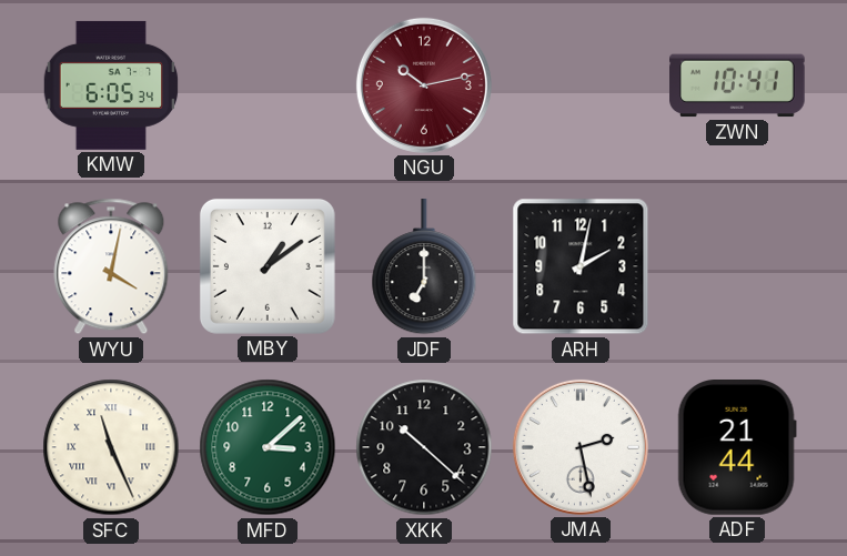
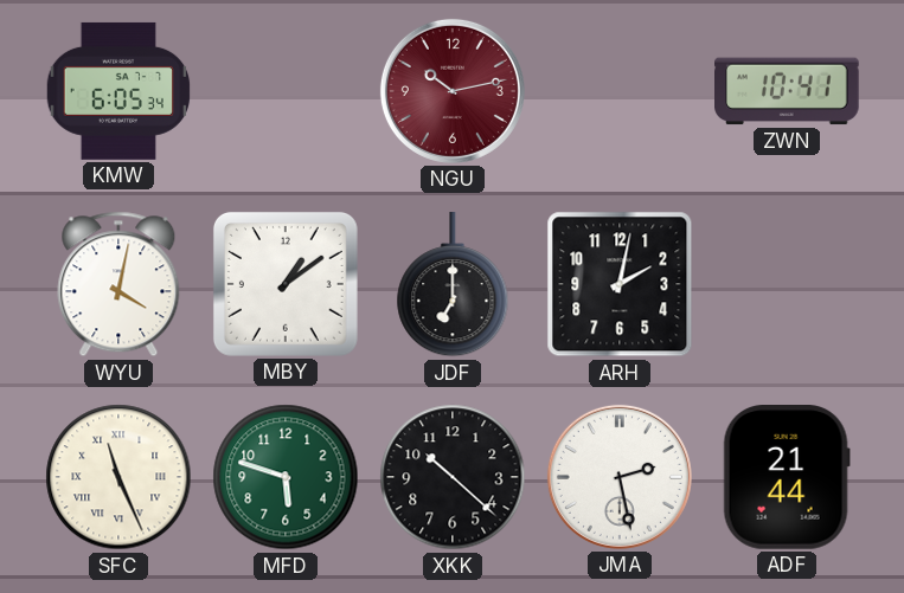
MFD: 3:08 -> 5:48 (286, 477)
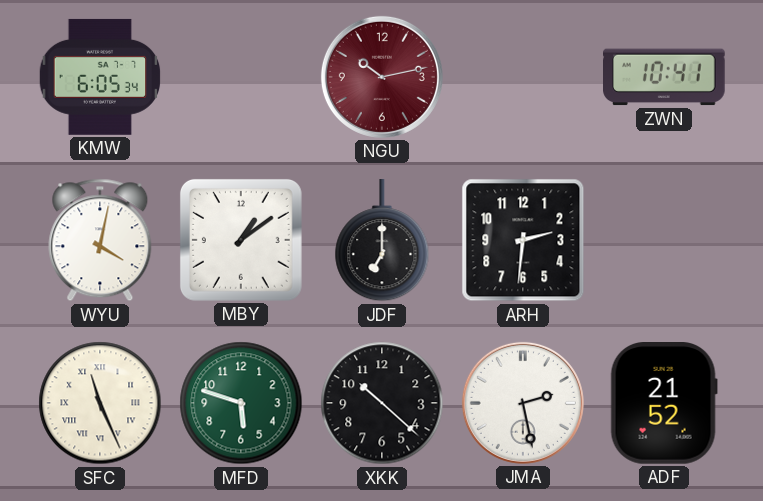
ARH: 2:02 -> 2:31 (523, 240)
ADF: 21:44 -> 21:52 (664, 404)
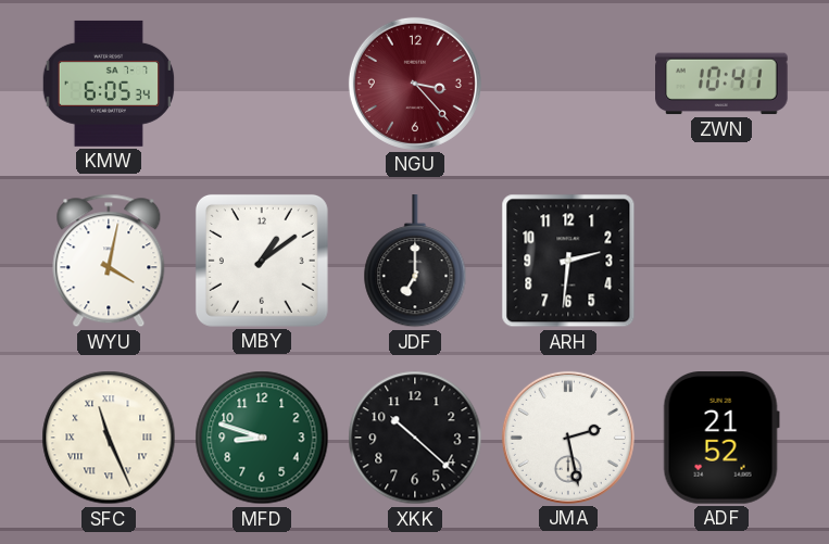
NGU: 10:13 -> 3:23 (415, 84)
MFD: 5:48 -> 8:48 (262, 438)
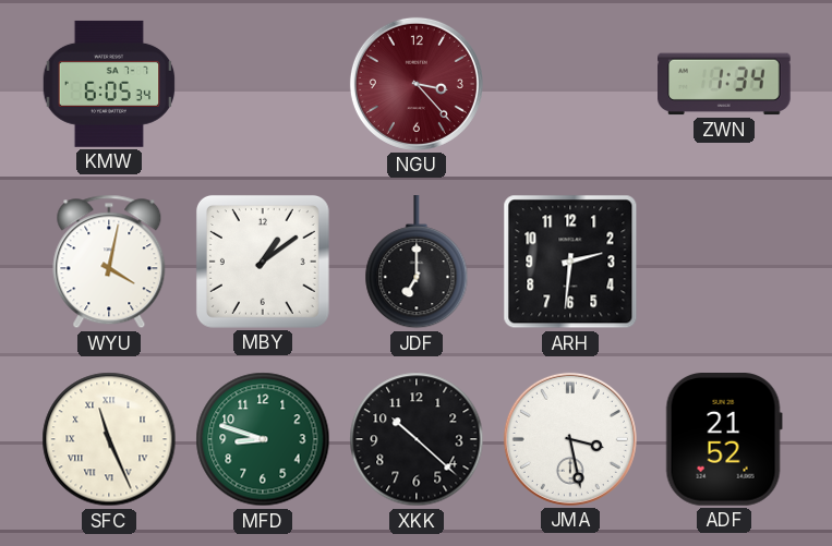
ZWN: 10:41 -> 1:34 (725, 84)
JMA: 2:28 -> 3:28 (570, 439)
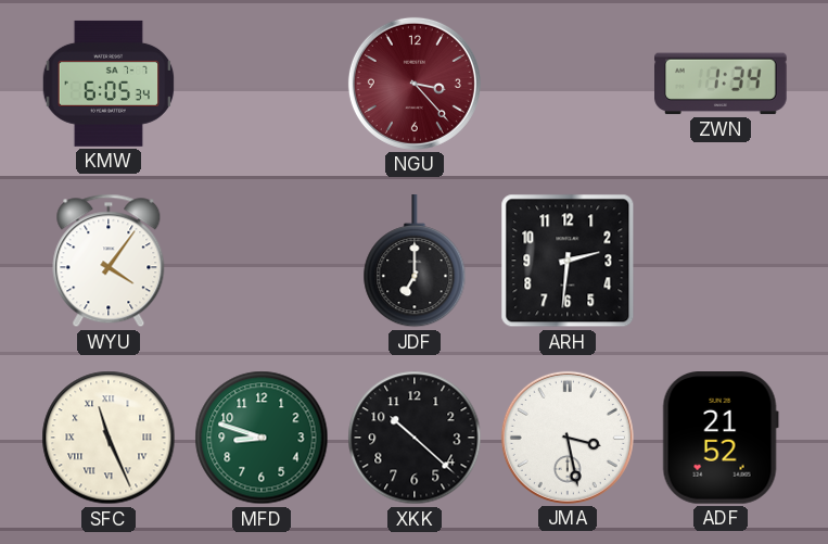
WYU: 4:02 -> 4:06 (109, 261)
MBY: 1:09 -> none (263, 262)
